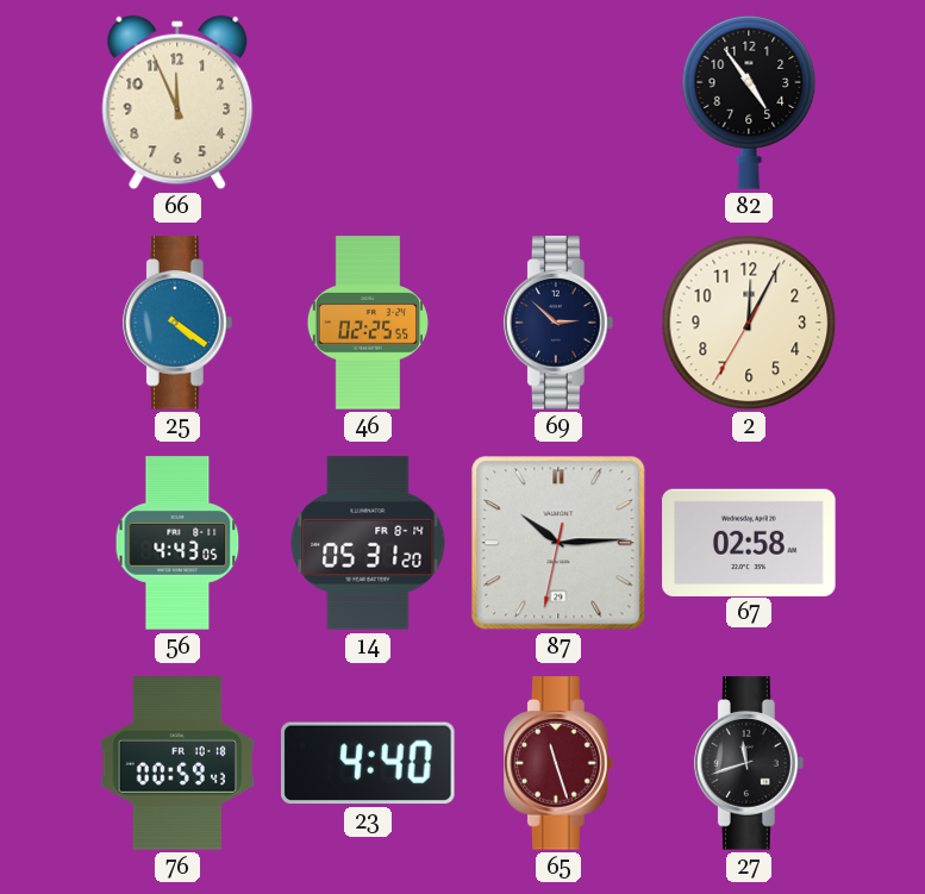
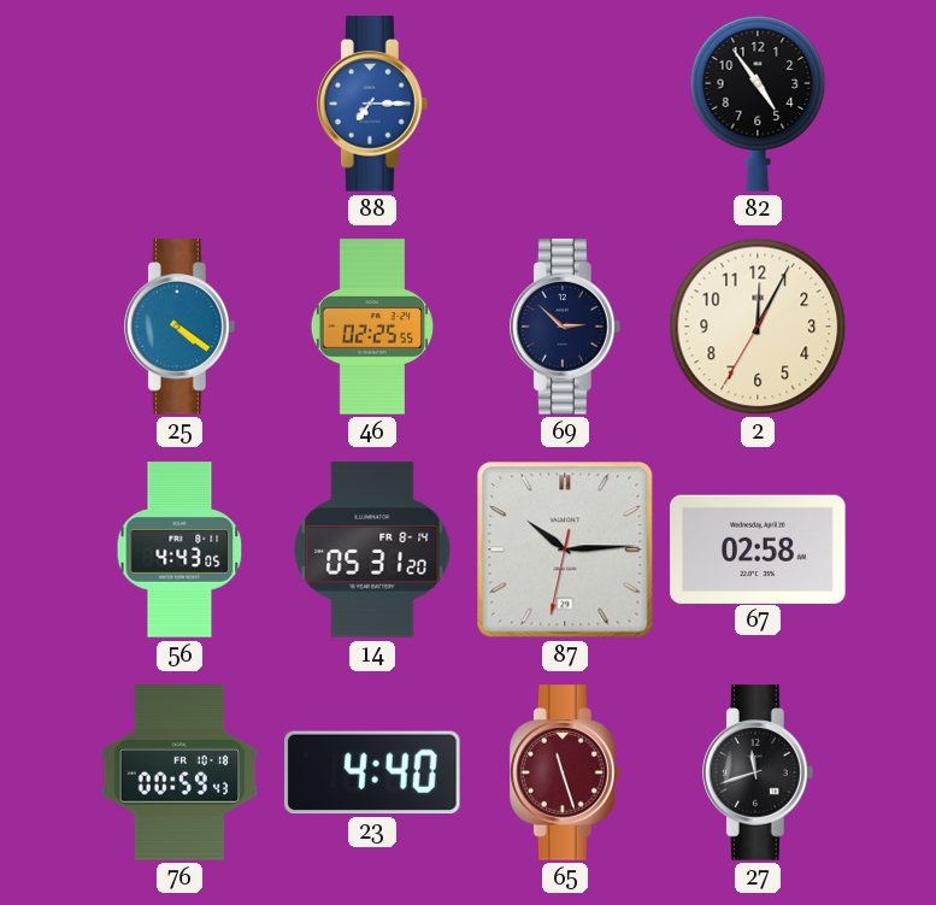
66: 11:56 -> none (177, 102)
88: none -> 7:15 (373, 104)
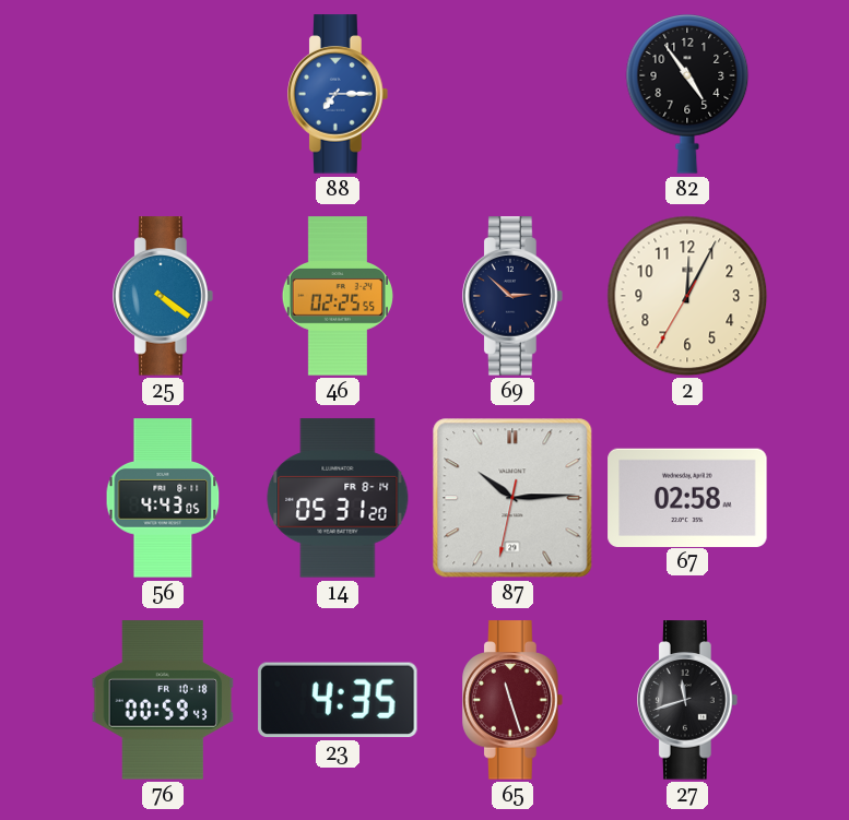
23: 4:40 -> 4:35 (338, 700)
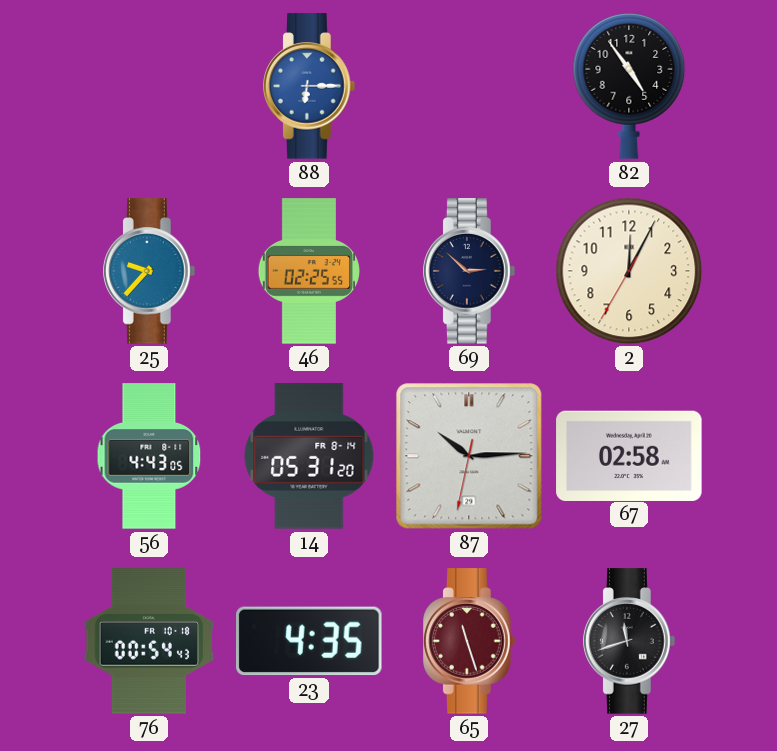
88: 7:15 -> 6:15 (310, 86)
25: 4:21 -> 9:37 (150, 271)
76: 00:59 -> 00:54 (149, 641)
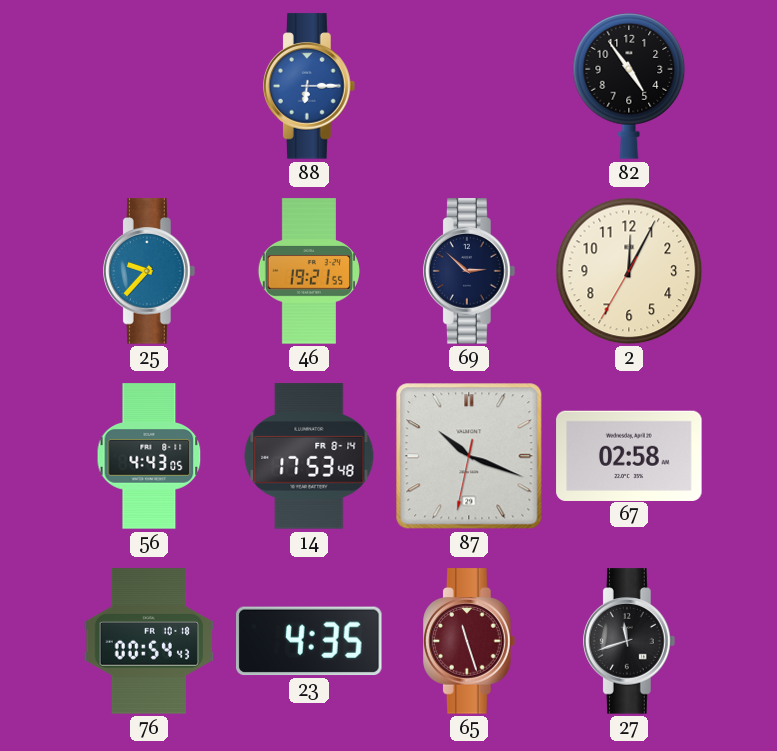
46: 02:25 -> 19:21 (309, 271)
14: 05:31 -> 17:53 (309, 456)
87: 10:14 -> 10:18 (469, 456)
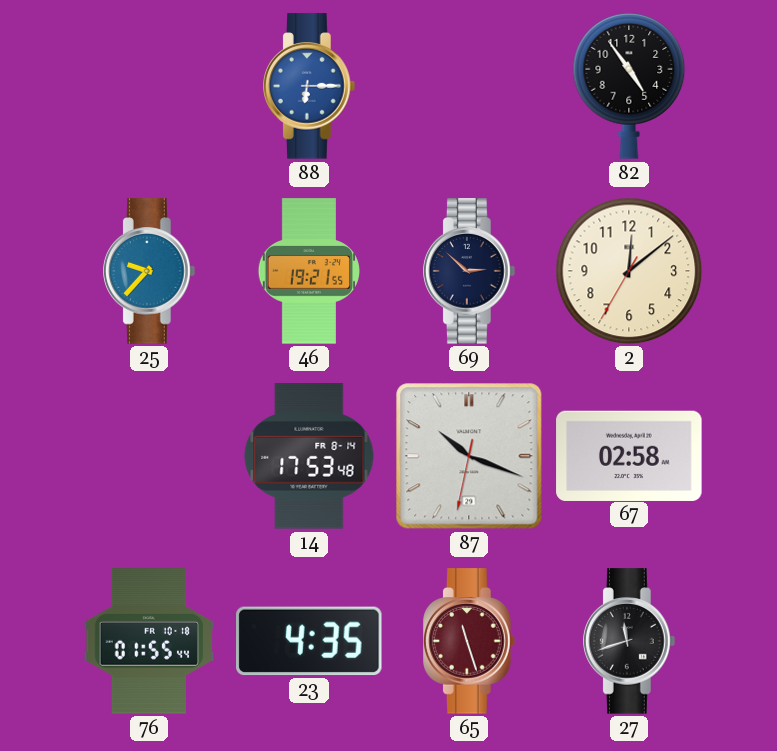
2: 12:04 -> 12:08 (629, 271)
56: 4:43 -> none (149, 456)
76: 00:54 -> 01:55 (149, 641)
